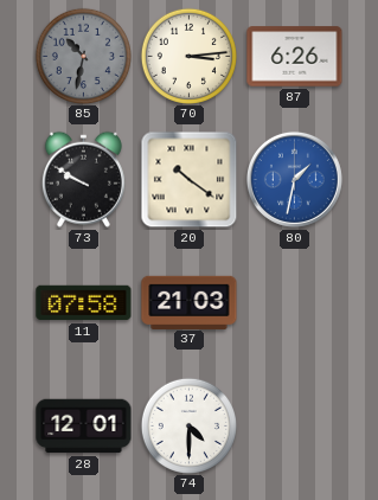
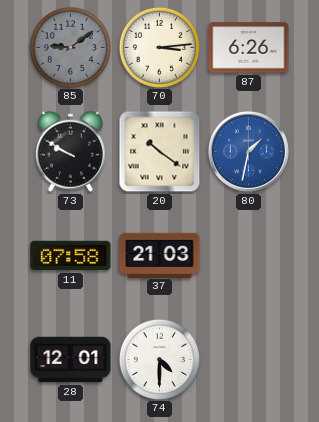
85: 10:32 -> 9:09 (70, 47)
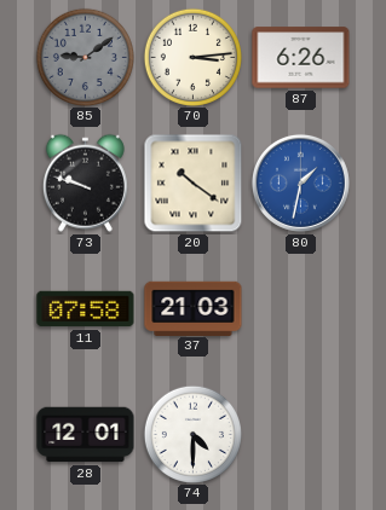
73: 9:50 -> 9:48 (85, 182)
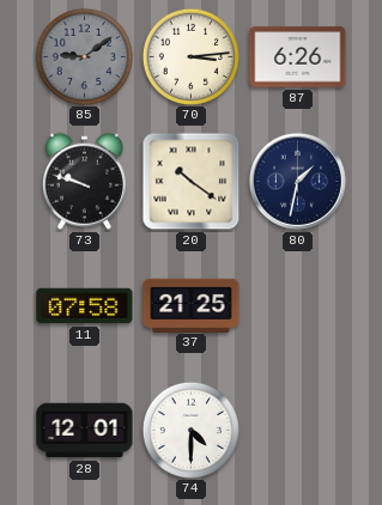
80 dial: blue -> navy (297, 181)
37: 21:03 -> 21:25 (192, 305)
